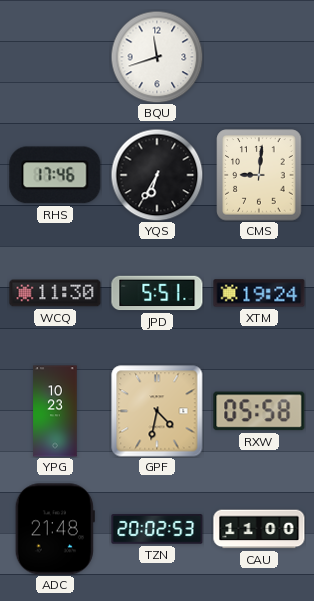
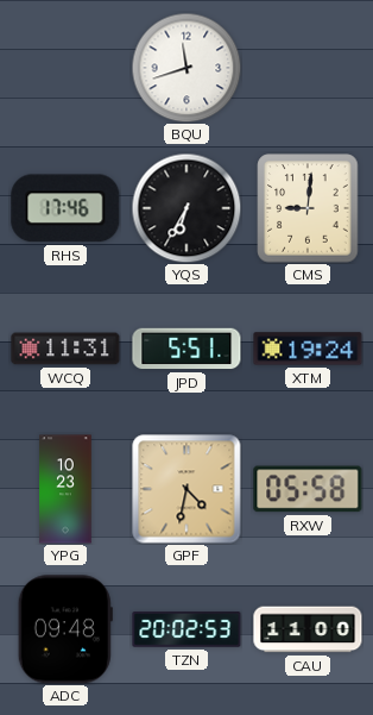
WCQ: 11:30 -> 11:31 (65, 349)
ADC: 21:48 -> 09:48 (65, 629)
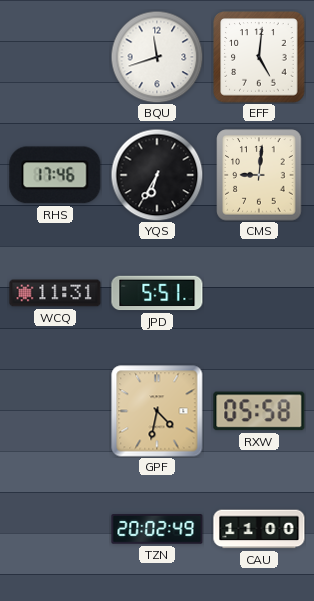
EFF: none -> 5:01 (259, 57)
XTM: 19:24 -> none (308, 349)
YPG: 10:23 -> none (65, 489)
ADC: 09:48 -> none (65, 629)
TZN: 20:02:53 -> 20:02:49 (157, 529)
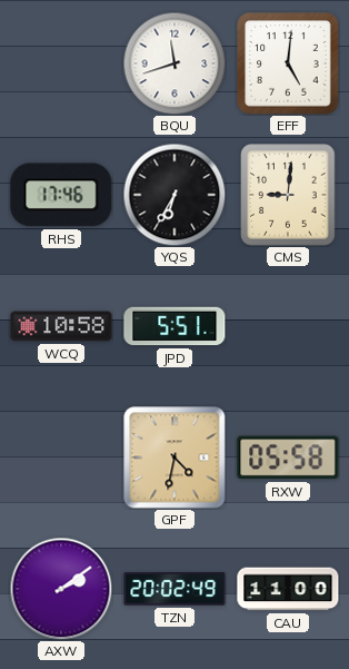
WCQ: 11:31 -> 10:58 (61, 326)
AXW: none -> 2:09 (61, 589)
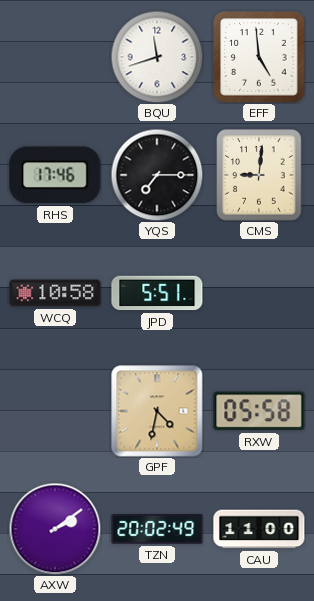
EFF: 5:01 -> 4:59 (259, 57)
YQS: 6:35 -> 7:15 (157, 175)
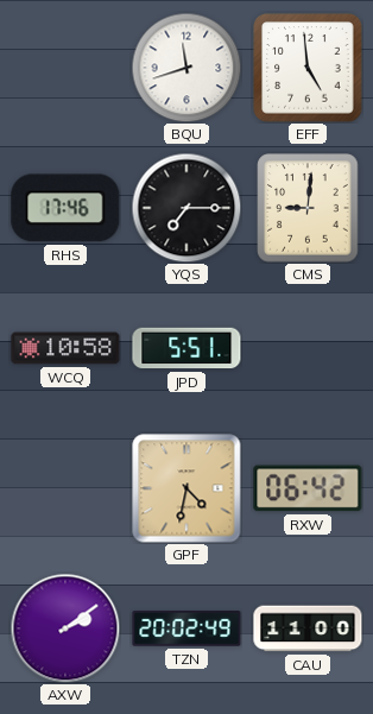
RXW: 05:58 -> 06:42 (308, 488)
